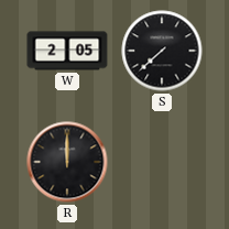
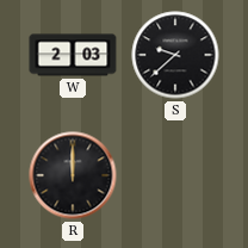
W: 2:05 -> 2:03 (73, 55)
S: 7:38 -> 9:38 (175, 55)
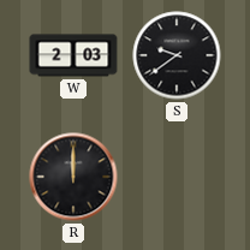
S: 9:38 -> 9:39 (177, 55)
